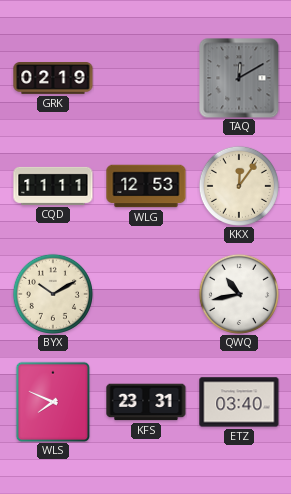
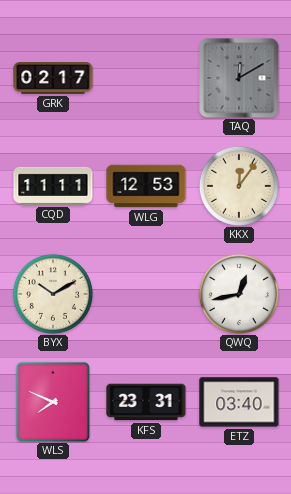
GRK: 02:19 -> 02:17 (53, 79)
QWQ: 10:43 -> 12:43 (239, 294)
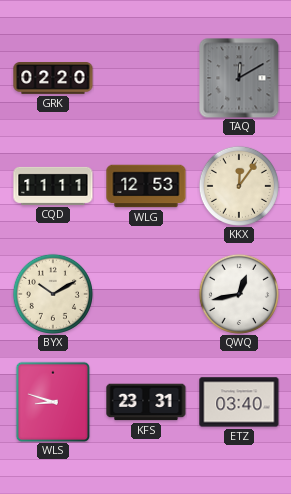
GRK: 02:17 -> 02:20 (53, 79)
WLS: 7:49 -> 8:48 (53, 402)
